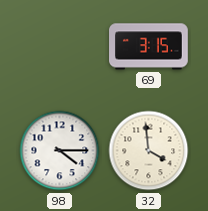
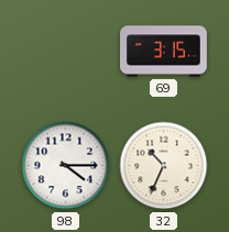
32: 3:59 -> 10:34 (164, 166)
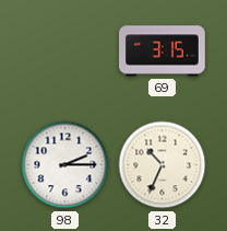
98: 4:15 -> 2:15 (65, 165)
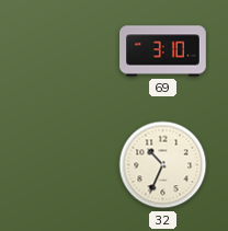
69: 3:15 -> 3:10 (163, 51)
98: 2:15 -> none (65, 165)
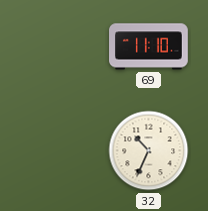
69: 3:10 -> 11:10 (149, 47)
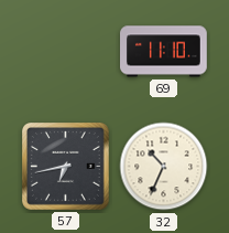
57: none -> 6:43 (66, 167)
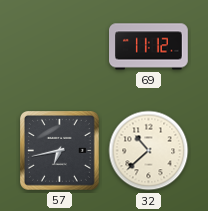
69: 11:10 -> 11:12 (149, 47)
32: 10:34 -> 10:38 (149, 151)
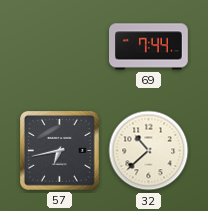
69: 11:12 -> 7:44 (149, 47)
